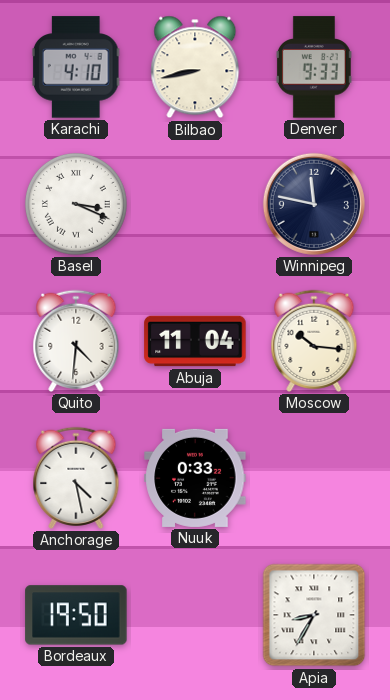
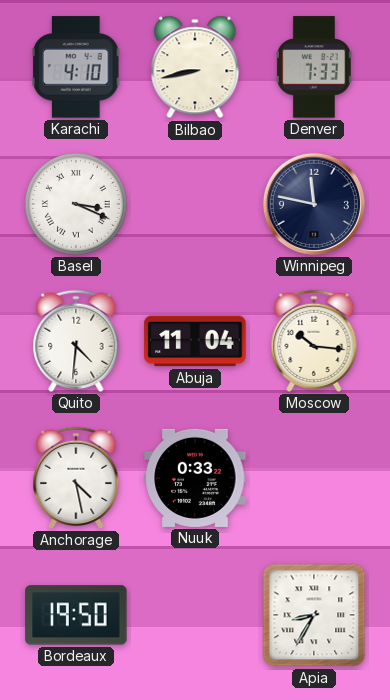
Denver: 9:33 -> 7:33 (314, 67)
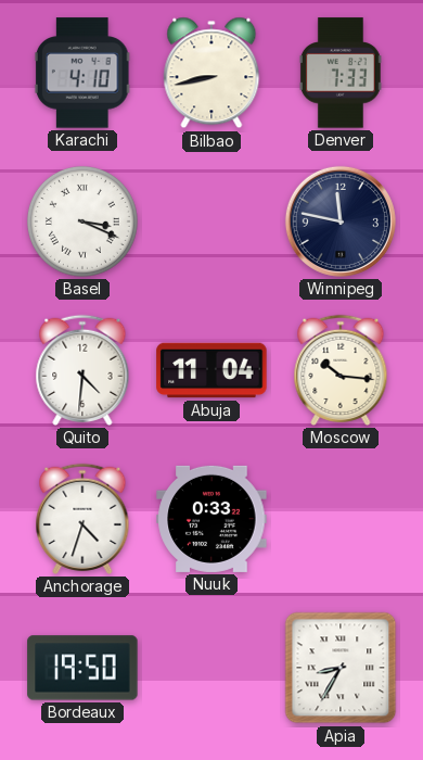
Anchorage: 4:28 -> 4:33 (82, 519)
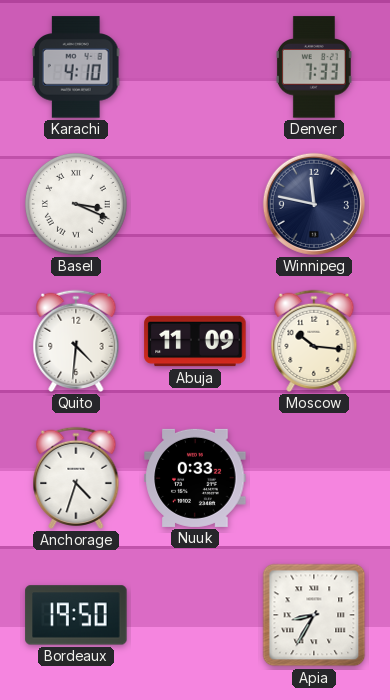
Bilbao: 8:43 -> none (211, 73)
Abuja: 11:04 -> 11:09 (195, 341)
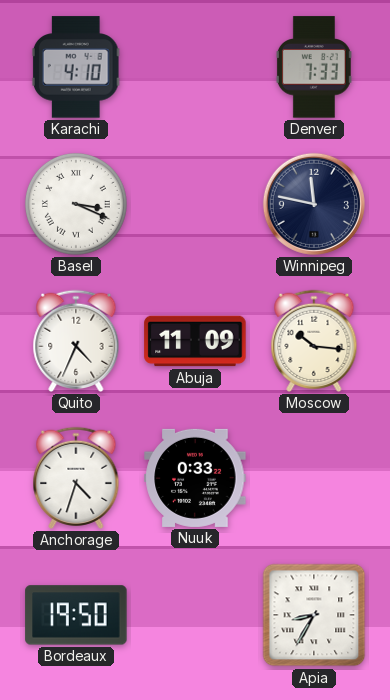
Quito: 4:31 -> 4:34 (76, 341)
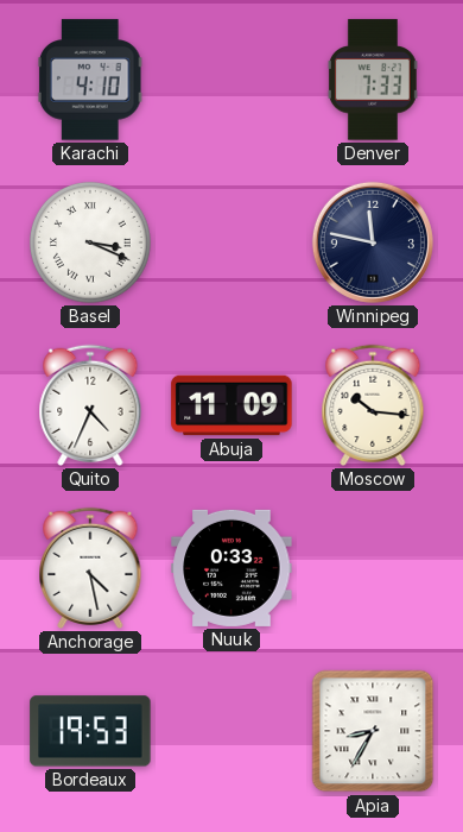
Anchorage: 4:33 -> 4:28 (90, 568)
Bordeaux: 19:50 -> 19:53 (90, 731)
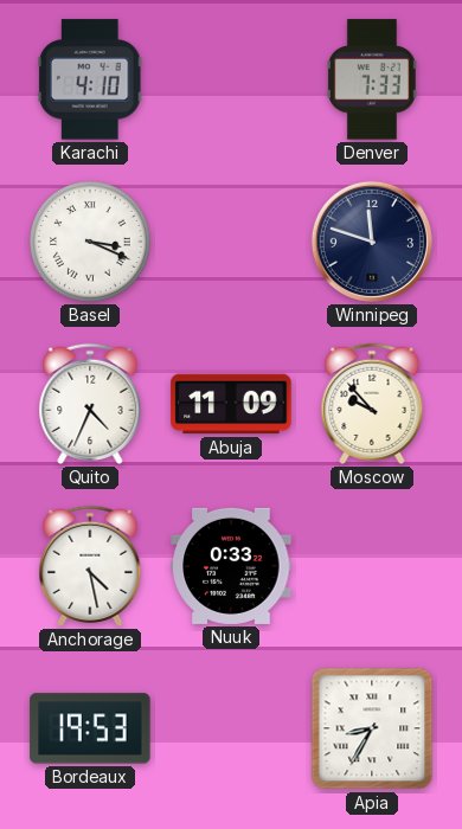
Winnipeg: 11:47 -> 11:48 (372, 242)
Moscow: 10:16 -> 9:53 (372, 404)
